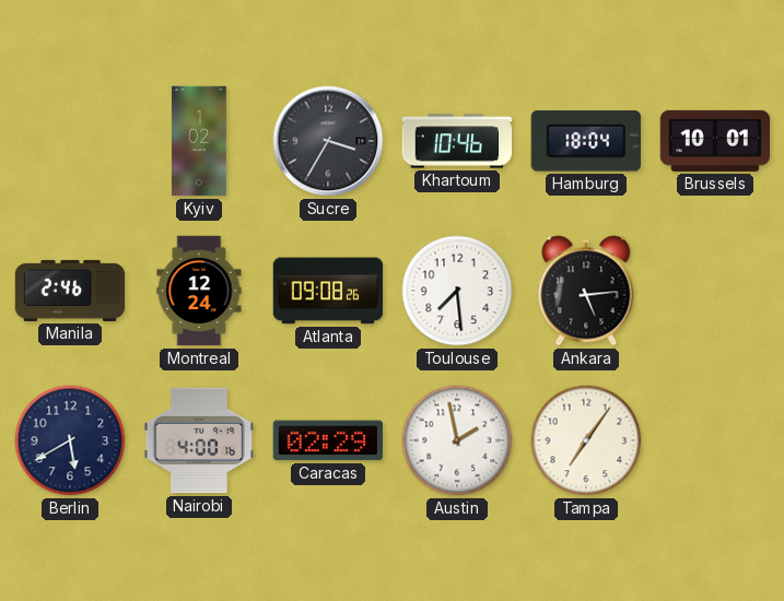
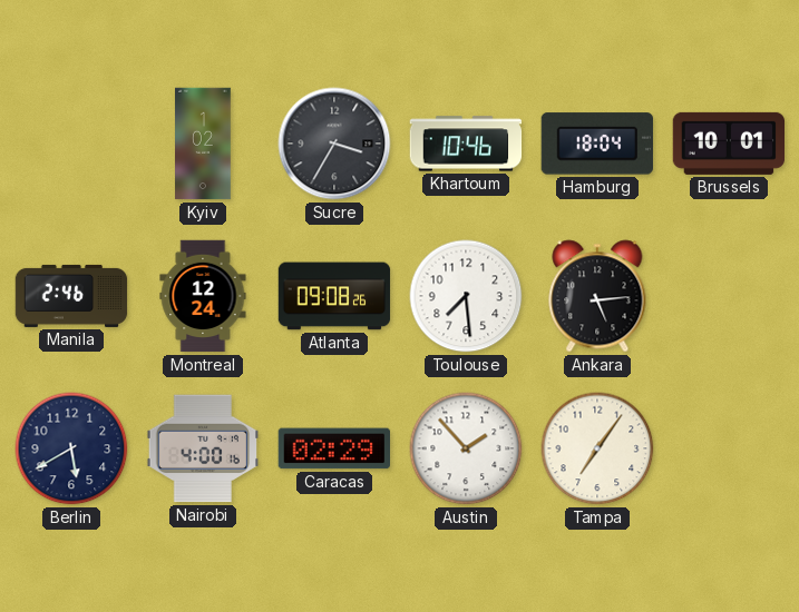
Austin: 1:58 -> 1:53 (466, 448)
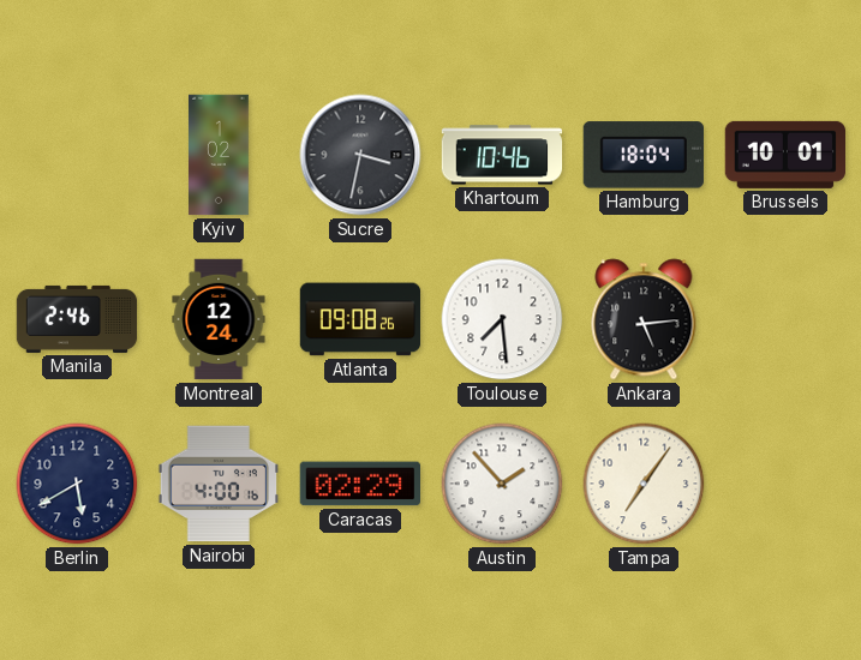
Sucre: 3:35 -> 3:32 (360, 155)
